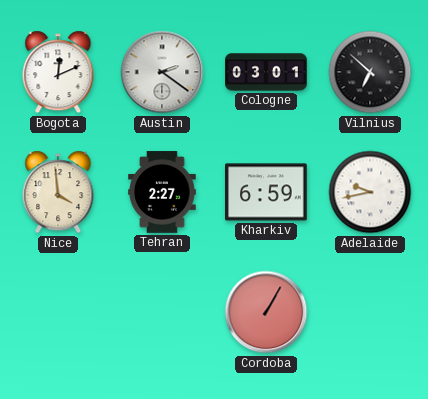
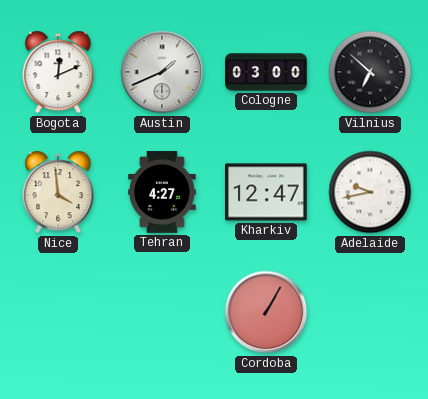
Austin: 2:21 -> 1:41 (162, 72)
Cologne: 03:01 -> 03:00 (266, 72)
Tehran: 2:27 -> 4:27 (162, 192)
Kharkiv: 6:59 -> 12:47 (266, 192)
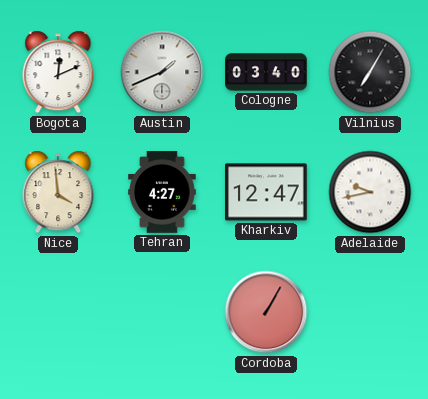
Cologne: 03:00 -> 03:40 (266, 72)
Vilnius: 6:52 -> 7:05 (370, 72)
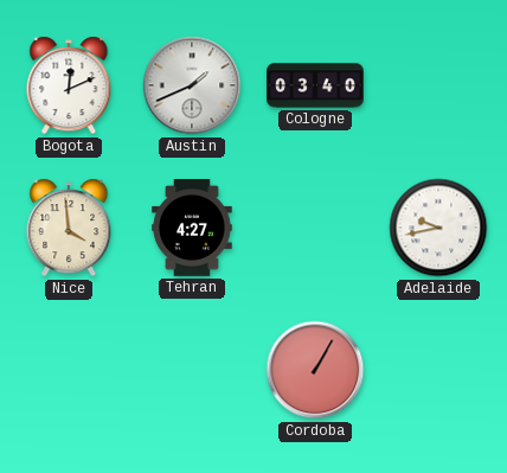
Vilnius: 7:05 -> none (370, 72)
Kharkiv: 12:47 -> none (266, 192)
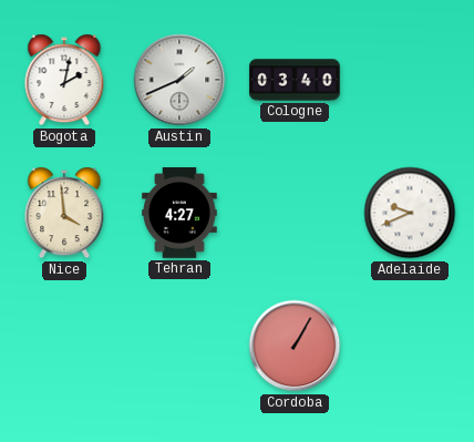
Bogota: 12:11 -> 2:02 (64, 80)
Adelaide: 9:43 -> 9:41 (410, 213)
